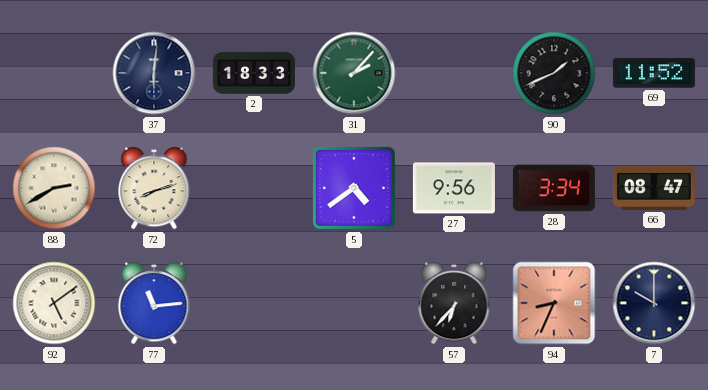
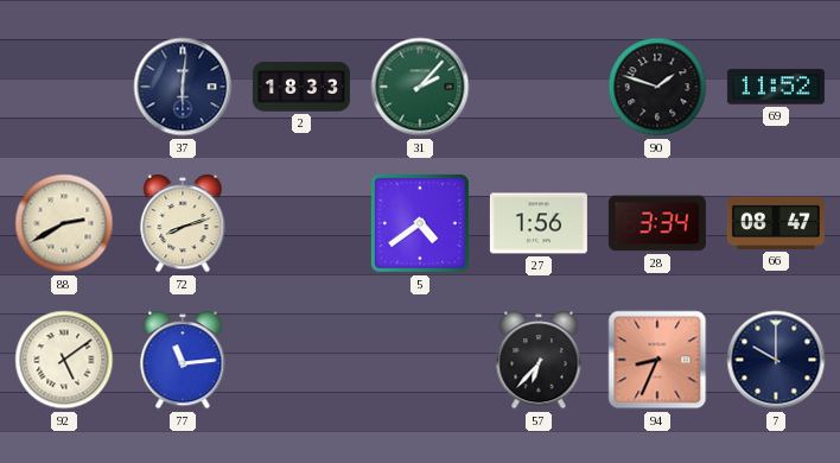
90: 1:41 -> 1:48 (657, 87)
27: 9:56 -> 1:56 (539, 223)
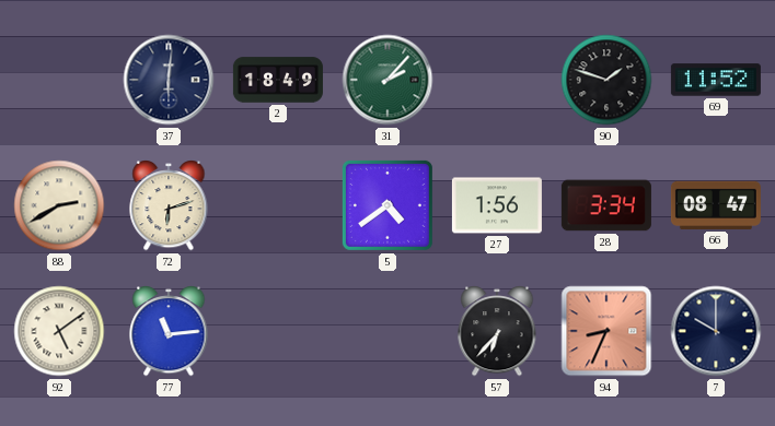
2: 18:33 -> 18:49 (278, 80)
72: 8:12 -> 6:12 (169, 206)
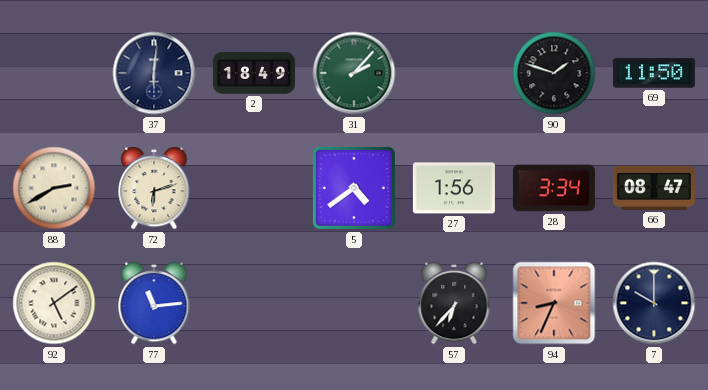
69: 11:52 -> 11:50 (654, 73)
